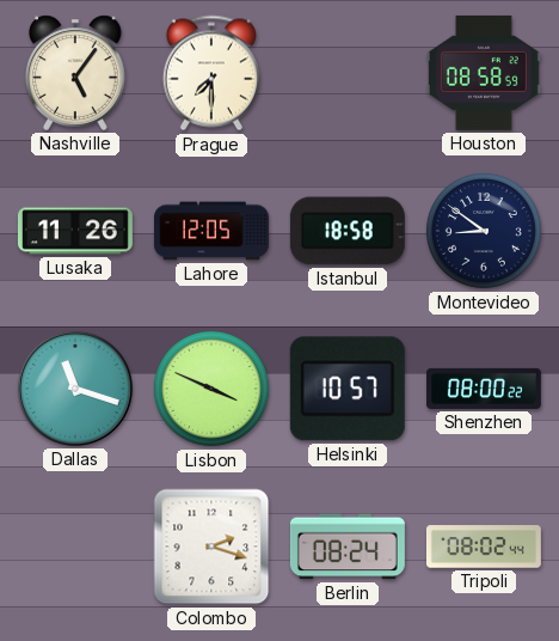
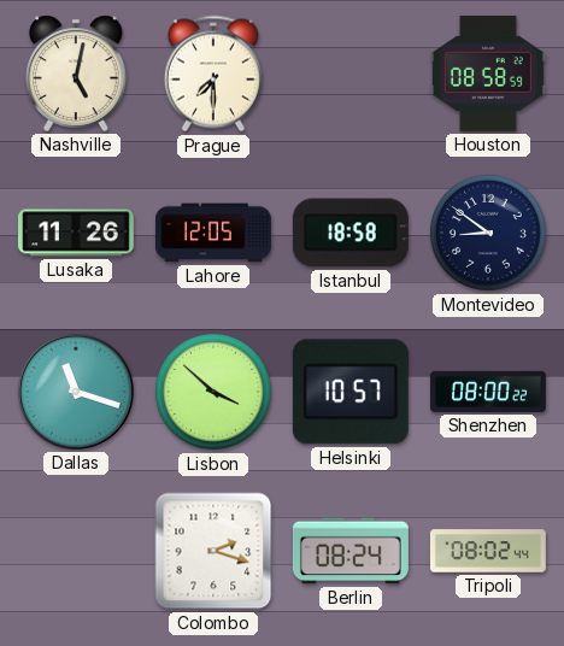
Nashville: 5:06 -> 5:02 (76, 74)
Lisbon: 3:49 -> 3:52 (213, 392)
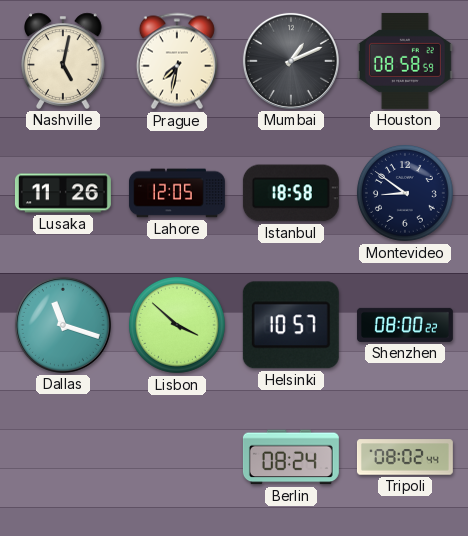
Prague: 7:30 -> 7:32 (177, 61)
Mumbai: none -> 1:11 (291, 61)
Colombo: 2:18 -> none (213, 551)
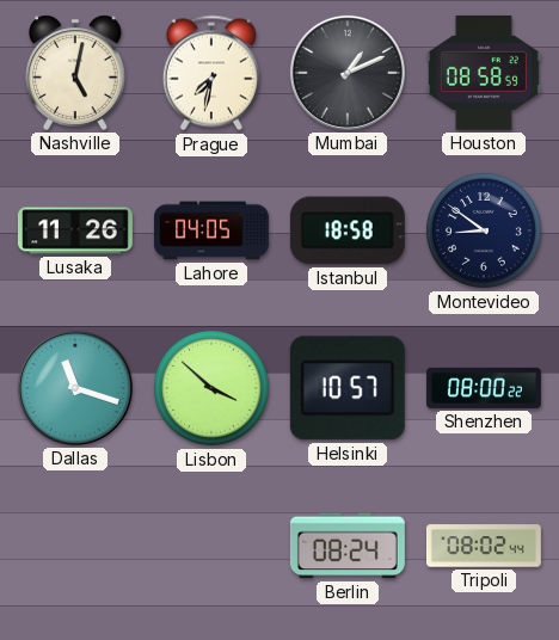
Lahore: 12:05 -> 04:05 (211, 230)
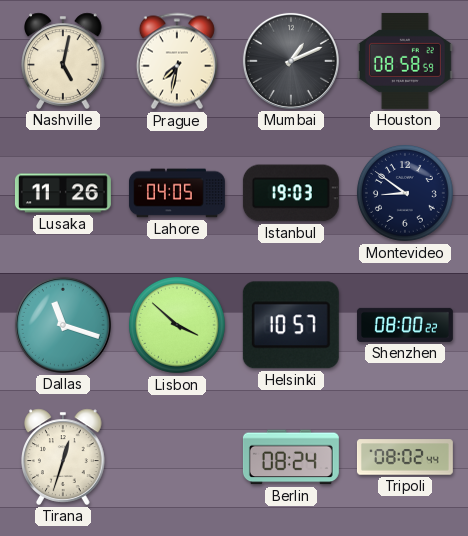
Istanbul: 18:58 -> 19:03 (291, 193)
Tirana: none -> 12:33 (63, 457)
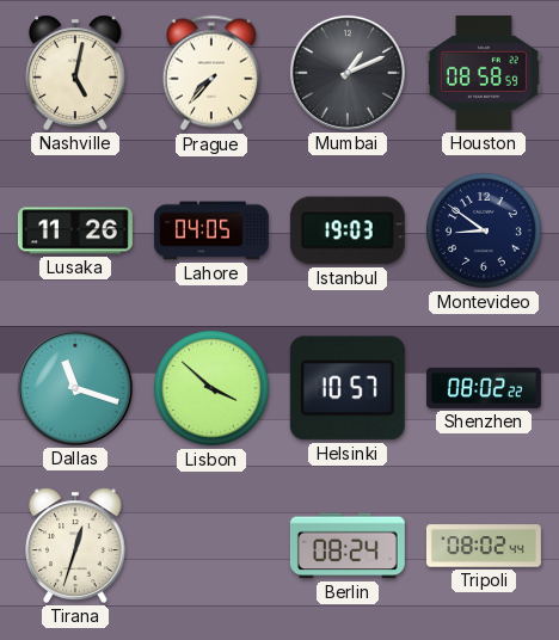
Prague: 7:32 -> 7:37 (211, 73)
Shenzhen: 08:00 -> 08:02 (484, 388)
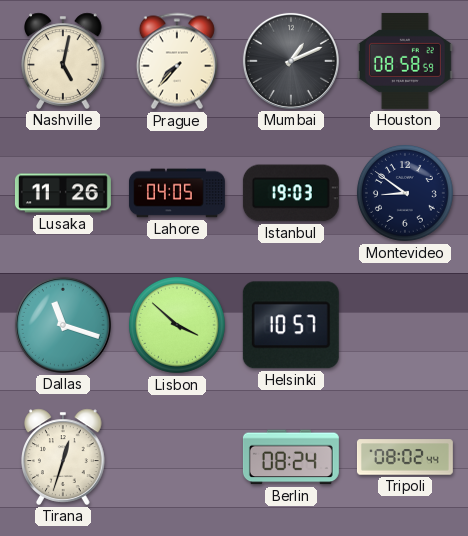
Shenzhen: 08:02 -> none (484, 388)
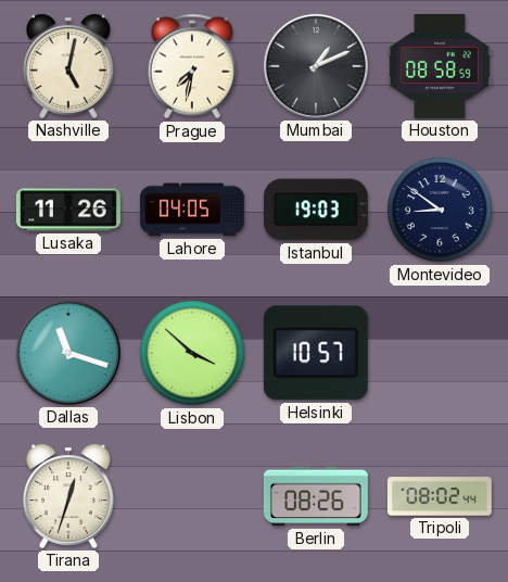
Prague: 7:37 -> 7:32 (192, 66)
Berlin: 08:24 -> 08:26 (316, 496)
